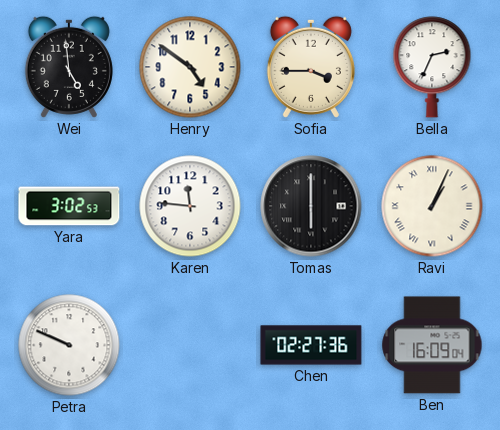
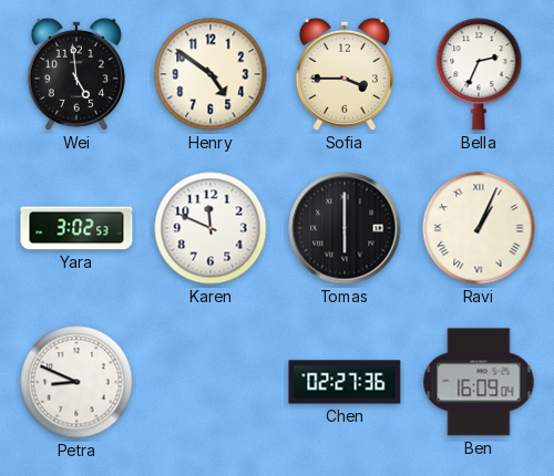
Karen: 11:46 -> 11:49 (211, 228)
Petra: 9:49 -> 8:49 (76, 382)
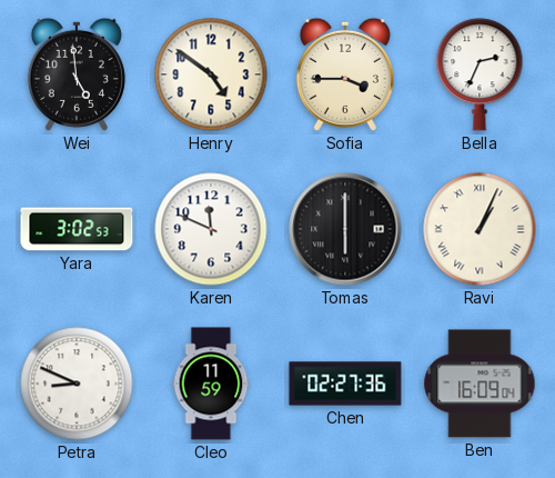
Cleo: none -> 11:59 (211, 384)
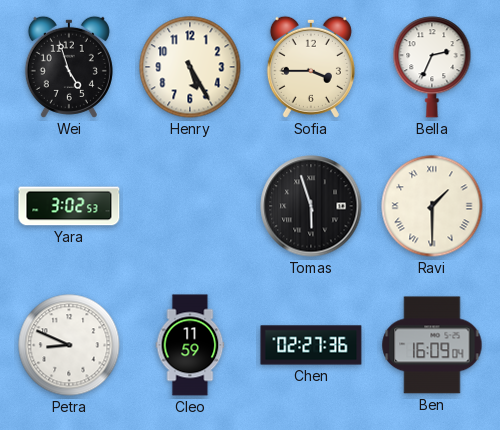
Wei: 4:59 -> 4:57 (69, 67)
Henry: 4:51 -> 5:25 (190, 67)
Karen: 11:49 -> none (211, 229)
Tomas: 6:00 -> 5:57 (311, 206)
Ravi: 1:04 -> 1:30 (432, 206)
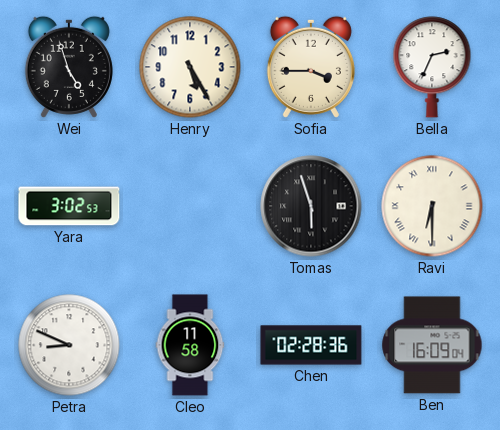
Ravi: 1:30 -> 6:30 (432, 206)
Cleo: 11:59 -> 11:58 (190, 345)
Chen: 02:27 -> 02:28 (311, 345)
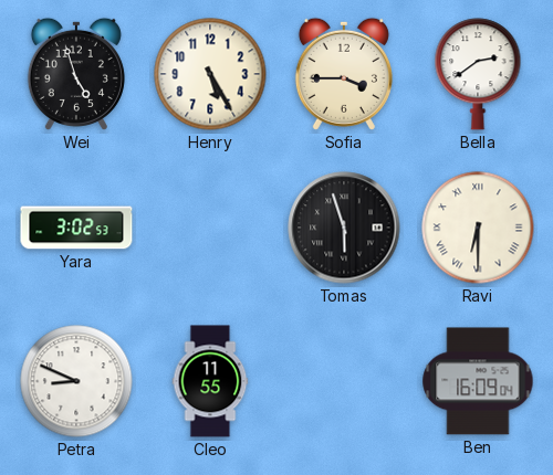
Bella: 2:34 -> 2:39 (478, 74)
Cleo: 11:58 -> 11:55 (210, 381)
Chen: 02:28 -> none (311, 345)
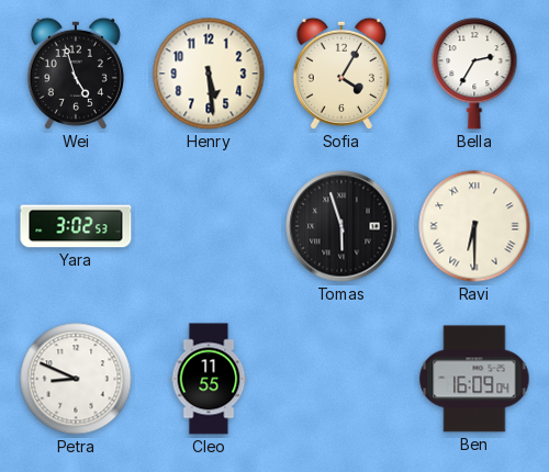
Henry: 5:25 -> 5:29 (209, 74)
Sofia: 3:45 -> 4:05 (341, 74)
Bella: 2:39 -> 2:35 (474, 74)
